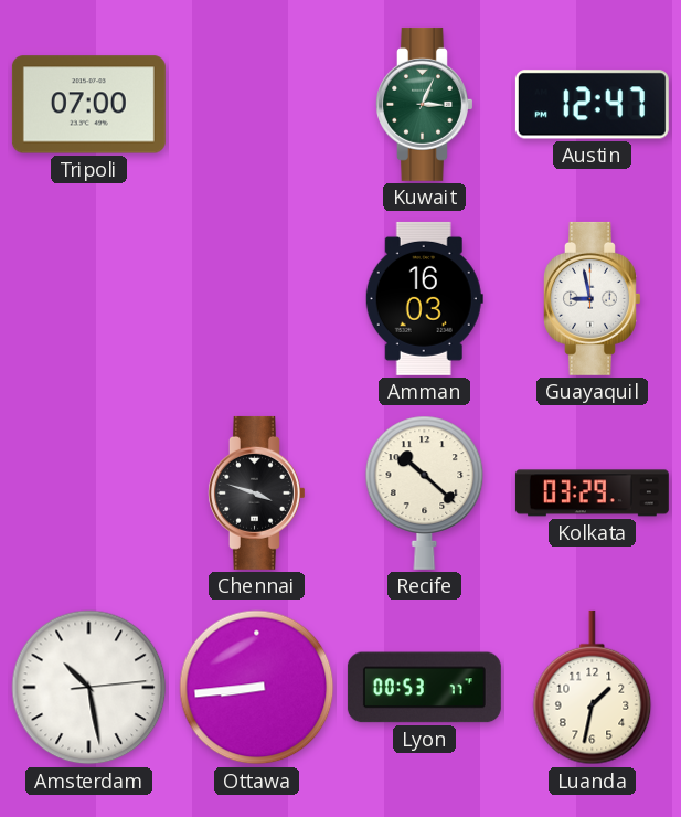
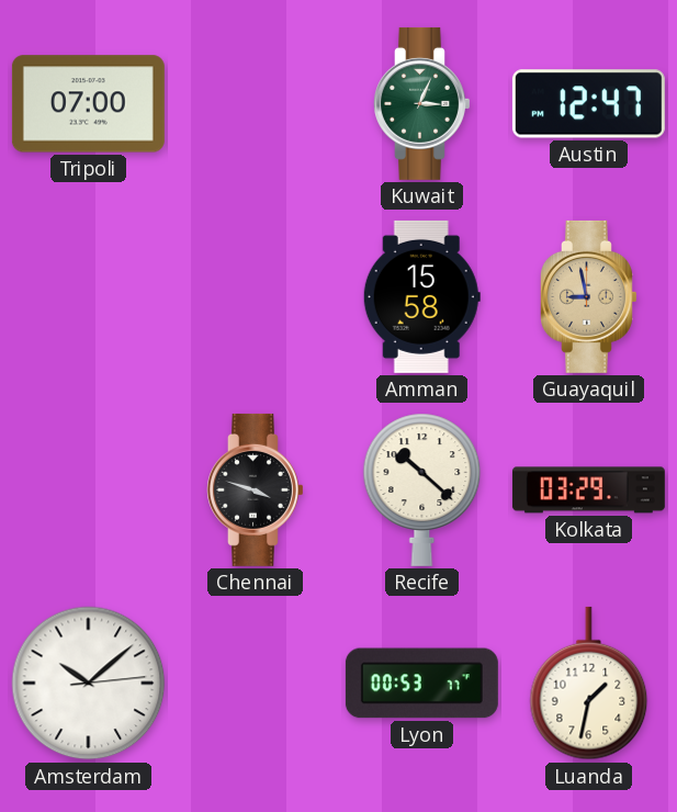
Amman: 16:03 -> 15:58 (421, 296)
Guayaquil dial: white -> champagne (589, 296)
Amsterdam: 10:28 -> 10:08 (89, 684)
Ottawa: 8:44 -> none (257, 688)
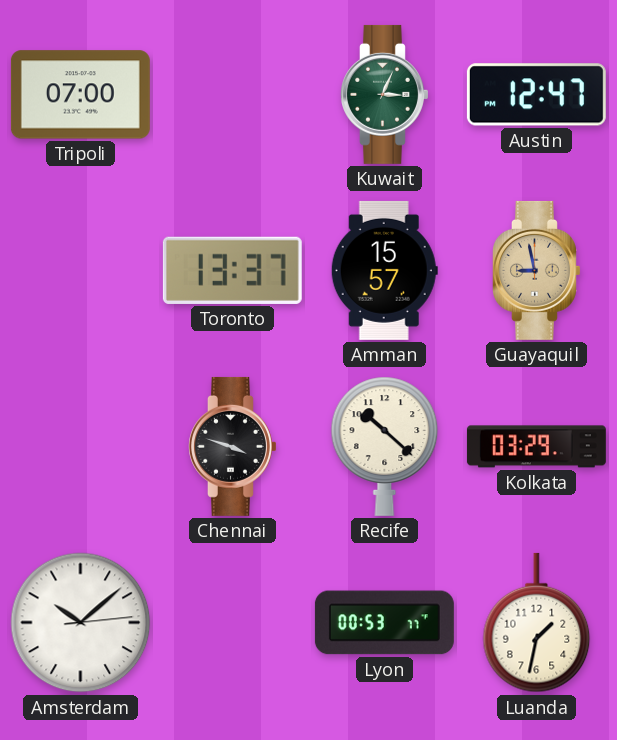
Toronto: none -> 13:37 (232, 270)
Amman: 15:58 -> 15:57 (384, 270)
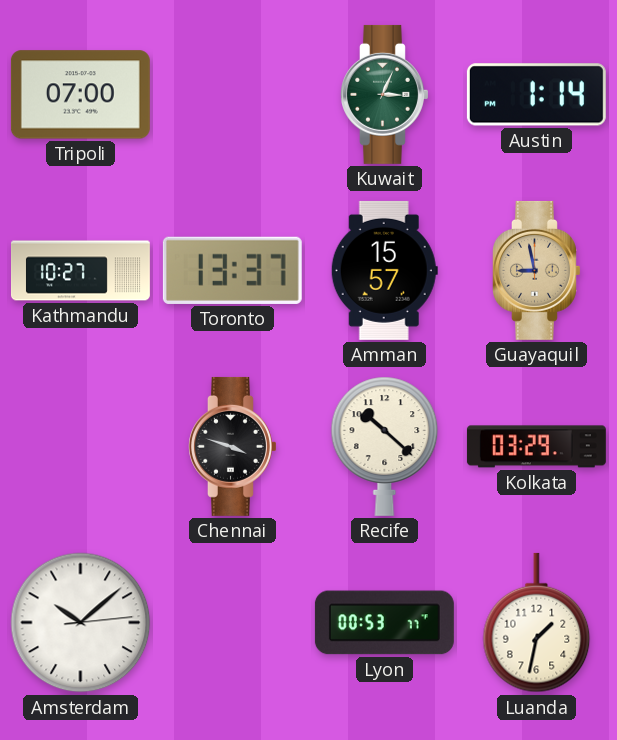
Austin: 12:47 -> 1:14 (536, 95)
Kathmandu: none -> 10:27 (80, 271)
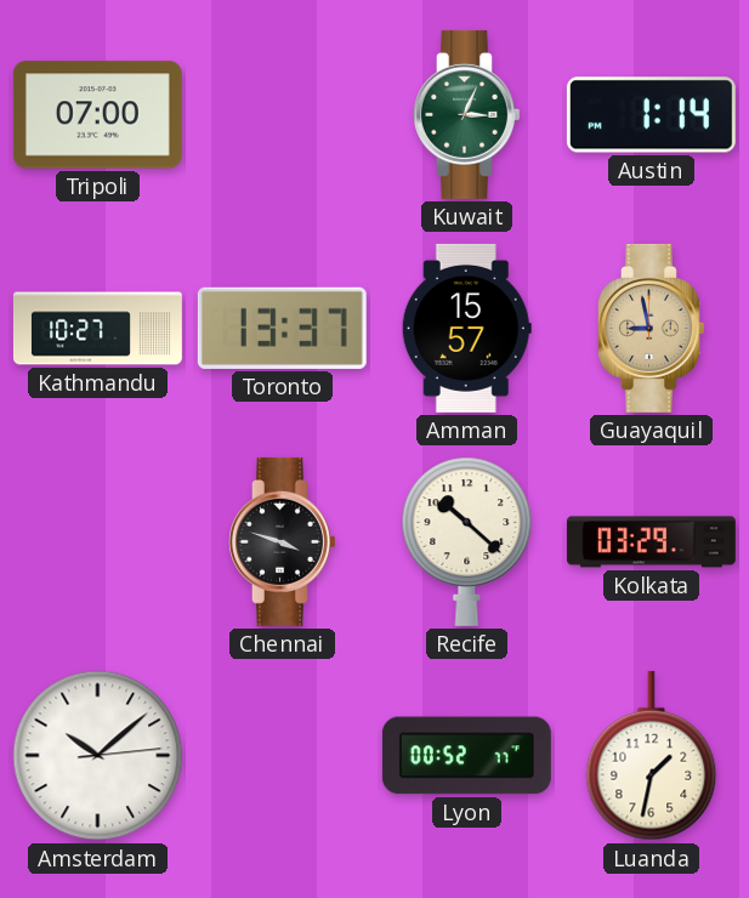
Lyon: 00:53 -> 00:52 (466, 756)
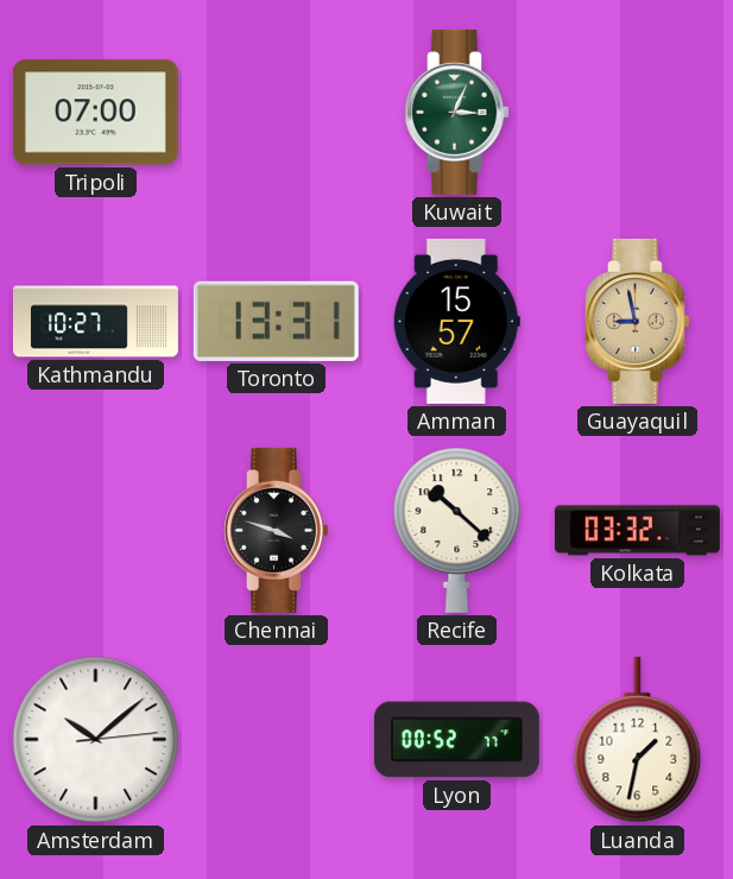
Austin: 1:14 -> none (651, 115)
Toronto: 13:37 -> 13:31 (276, 321)
Kolkata: 03:29 -> 03:32 (637, 531)
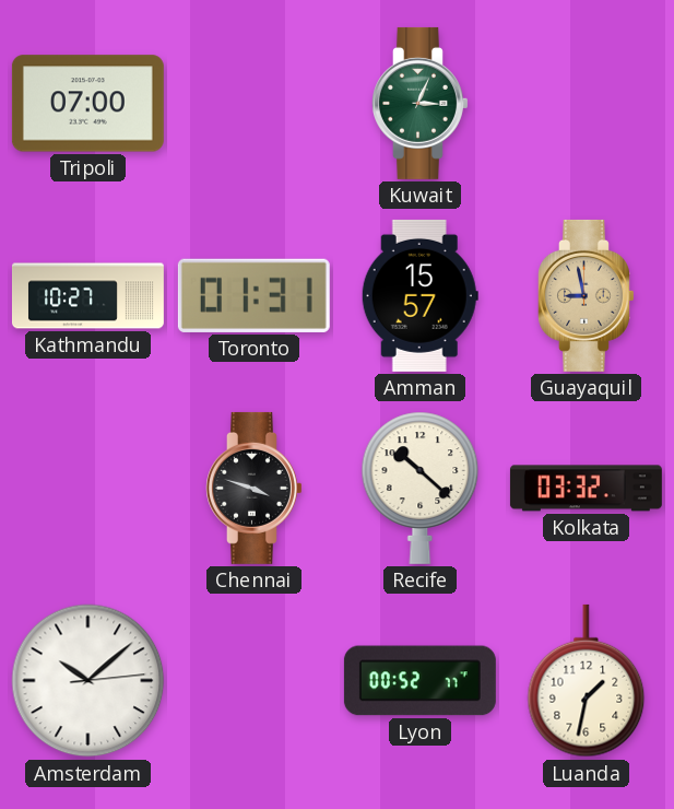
Toronto: 13:31 -> 01:31 (253, 295)
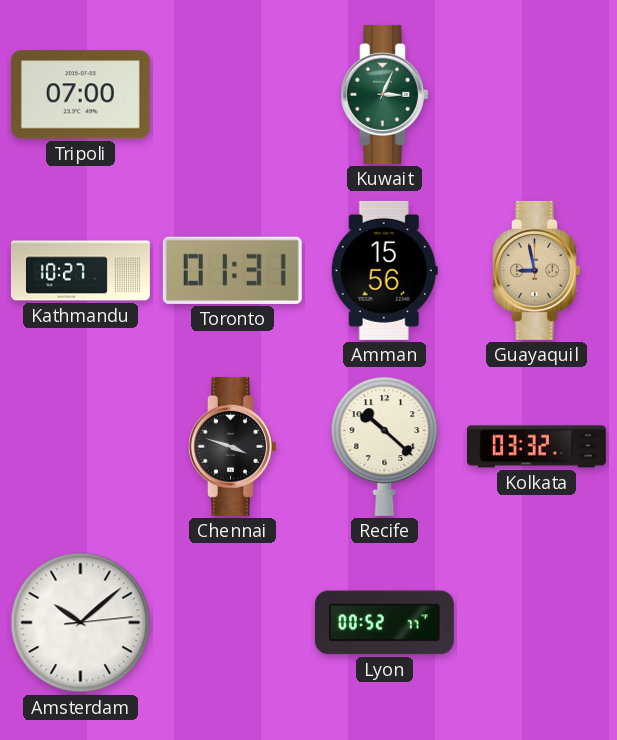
Amman: 15:57 -> 15:56 (384, 270)
Luanda: 1:32 -> none (587, 681)
